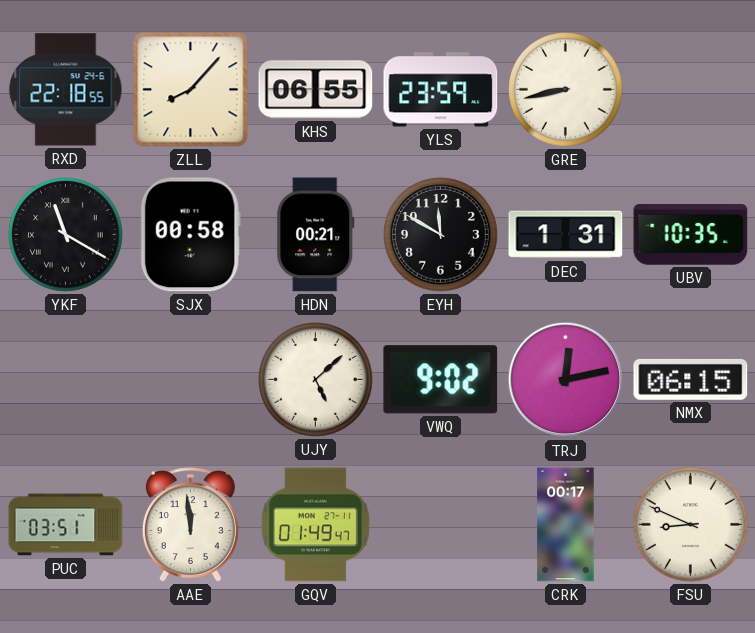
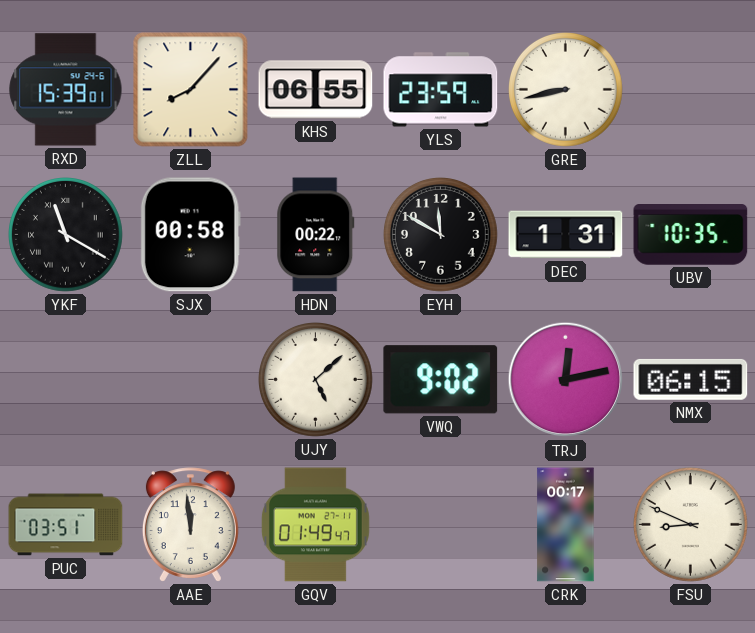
RXD: 22:18 -> 15:39 (66, 90)
HDN: 00:21 -> 00:22 (316, 235)
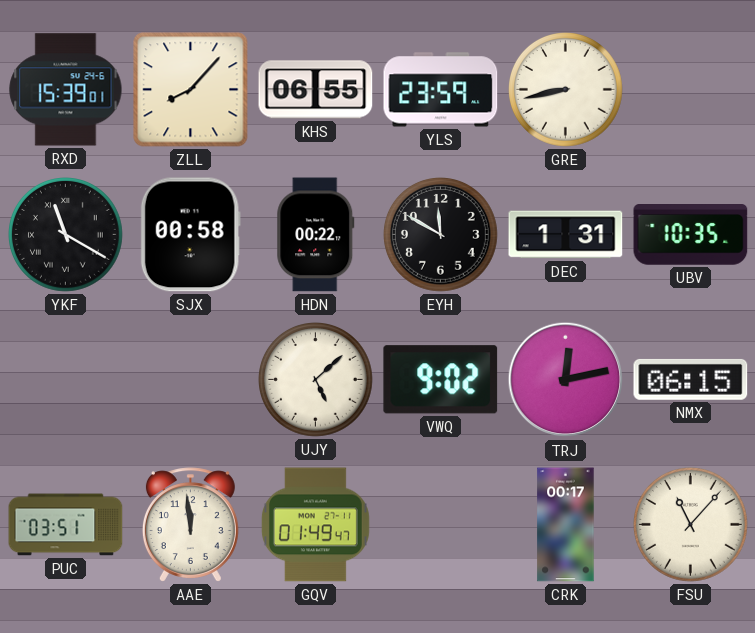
FSU: 8:49 -> 11:07 (691, 525)
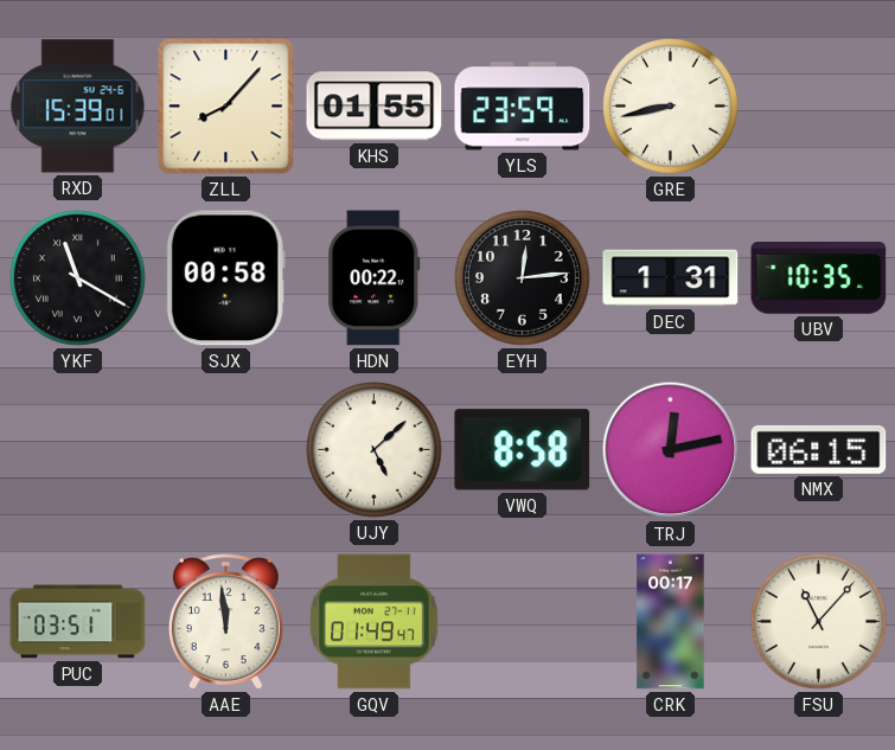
KHS: 06:55 -> 01:55 (375, 107)
EYH: 11:50 -> 12:14 (523, 278)
VWQ: 9:02 -> 8:58 (523, 450)
